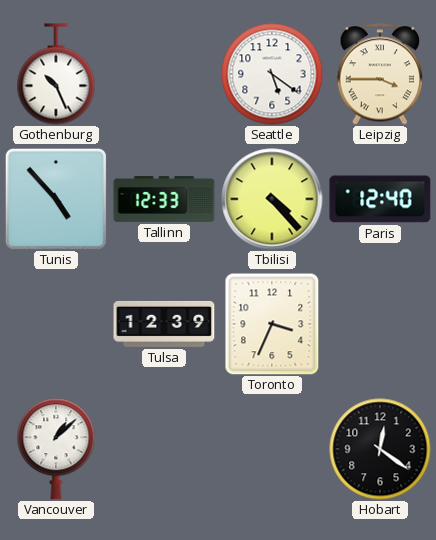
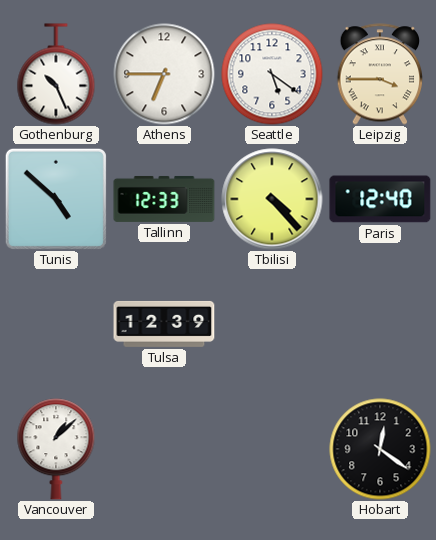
Athens: none -> 6:45 (164, 74)
Tunis: 4:53 -> 4:52 (56, 199)
Toronto: 3:34 -> none (272, 324)
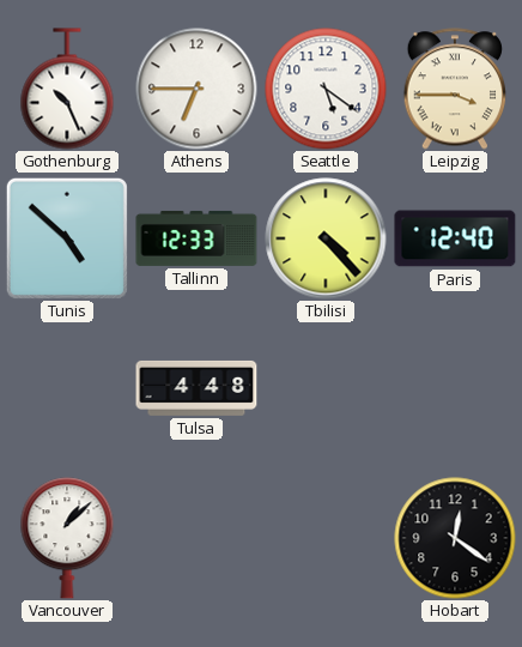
Tulsa: 12:39 -> 4:48 (196, 388)
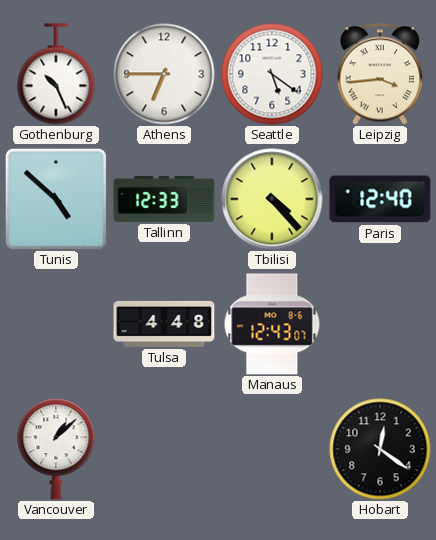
Leipzig: 3:45 -> 3:44 (380, 74)
Manaus: none -> 12:43 (272, 324)
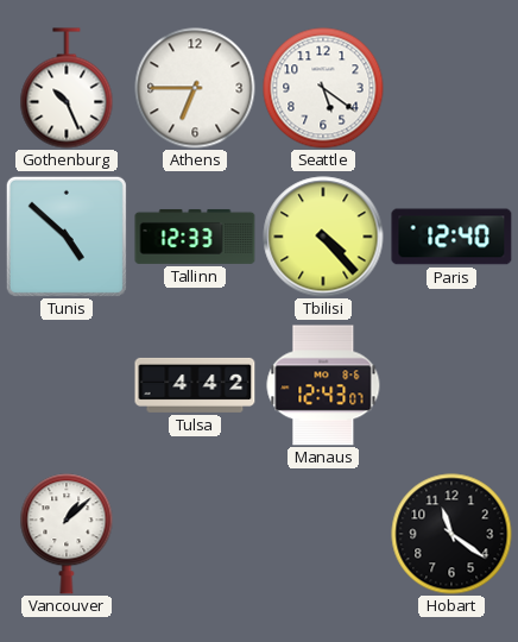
Leipzig: 3:44 -> none (380, 74)
Tulsa: 4:48 -> 4:42 (195, 385)
Hobart: 12:21 -> 11:21 (451, 534)
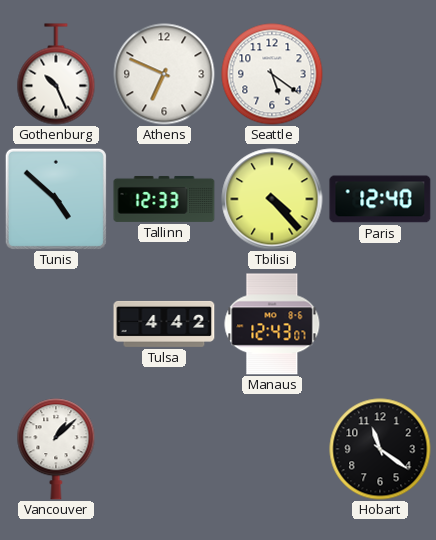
Athens: 6:45 -> 6:49 (164, 74)
